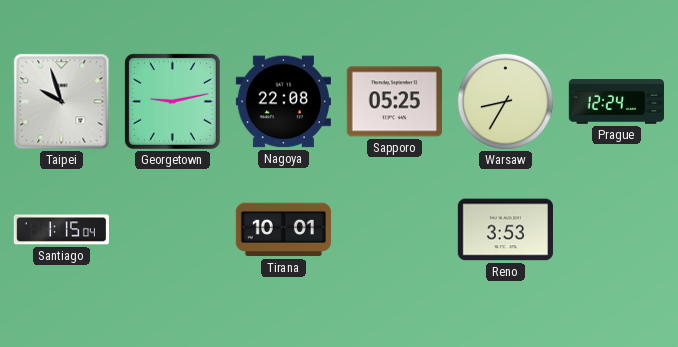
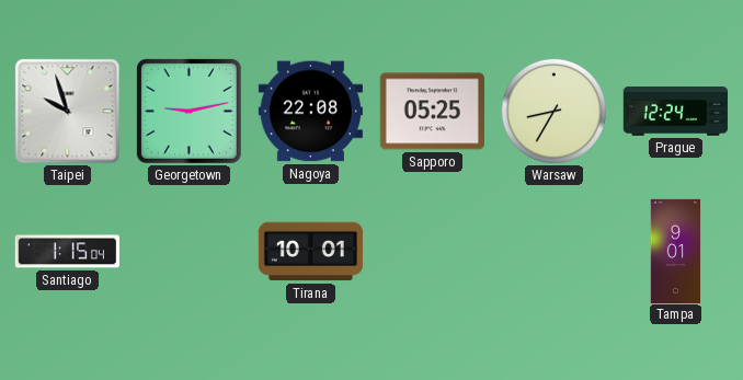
Reno: 3:53 -> none (505, 230)
Tampa: none -> 9:01 (676, 251)
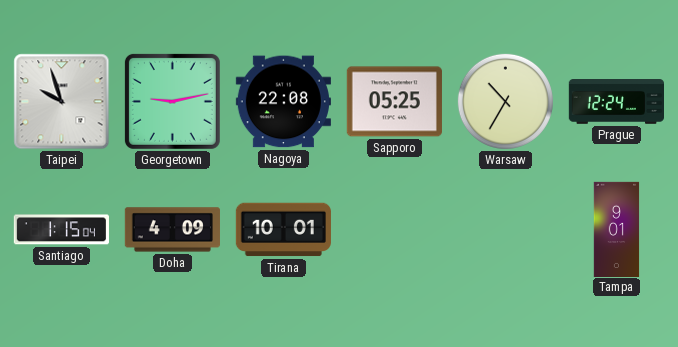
Warsaw: 8:35 -> 10:35 (505, 101)
Doha: none -> 4:09 (172, 230)
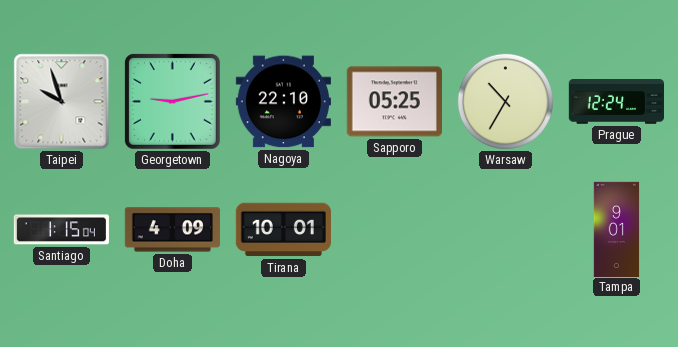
Nagoya: 22:08 -> 22:10 (283, 102)
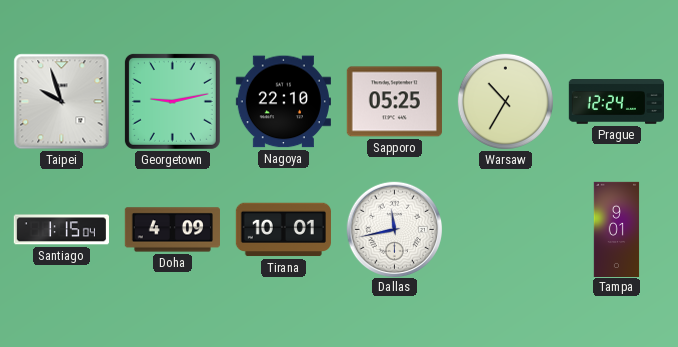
Dallas: none -> 11:43 (394, 229)
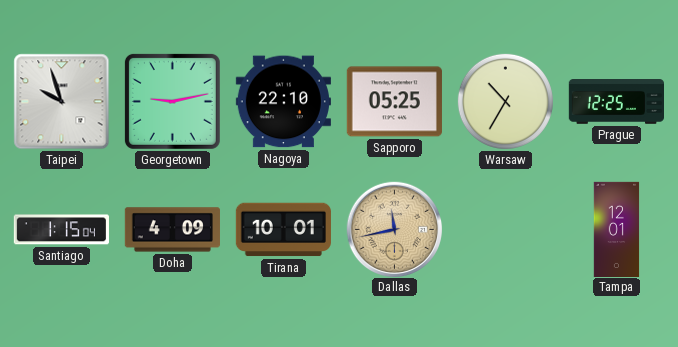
Prague: 12:24 -> 12:25 (616, 102)
Dallas dial: white -> champagne (394, 229)
Tampa: 9:01 -> 12:01 (617, 229)
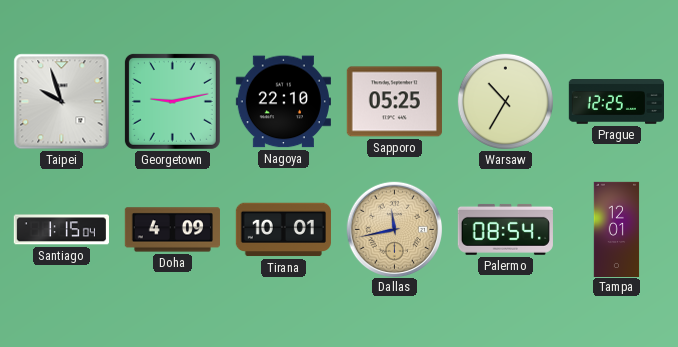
Palermo: none -> 08:54 (505, 229)
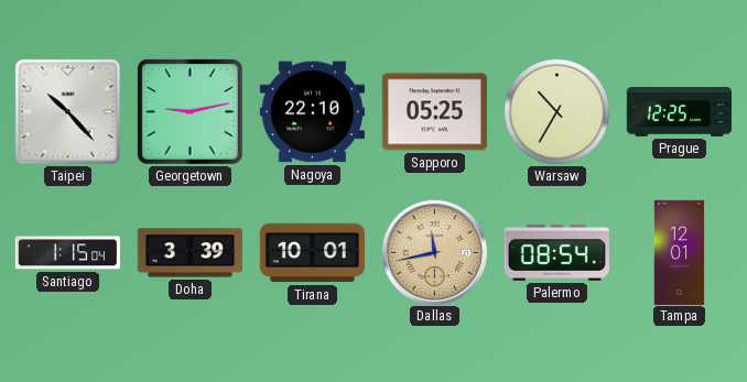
Taipei: 9:57 -> 10:23 (68, 112)
Doha: 4:09 -> 3:39 (190, 253)
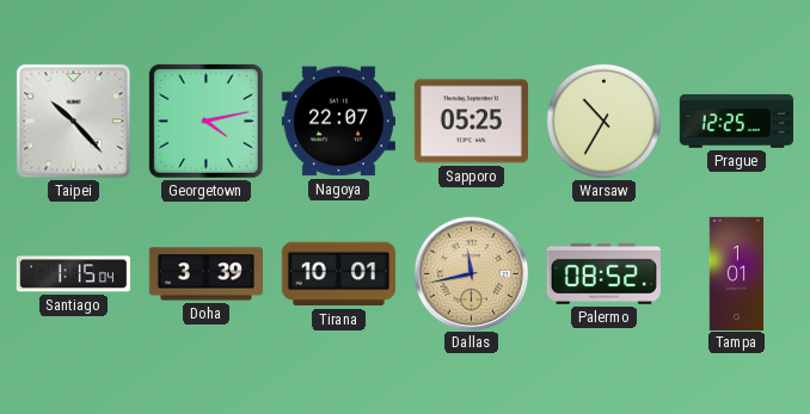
Georgetown: 9:13 -> 4:13 (205, 121)
Nagoya: 22:10 -> 22:07 (338, 122)
Palermo: 08:54 -> 08:52 (603, 273)
Tampa: 12:01 -> 1:01 (737, 273)
